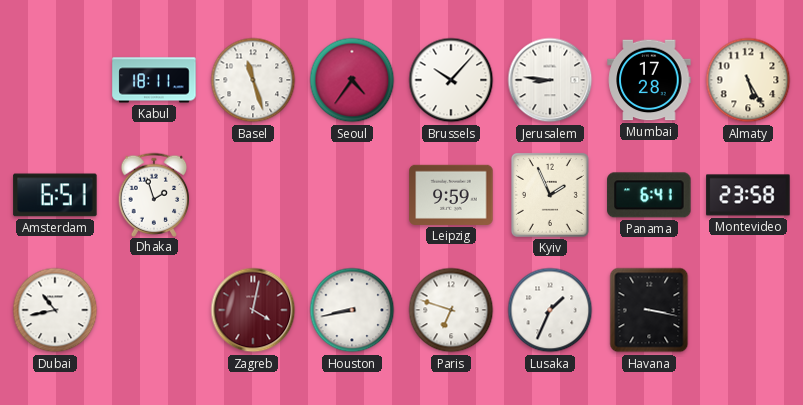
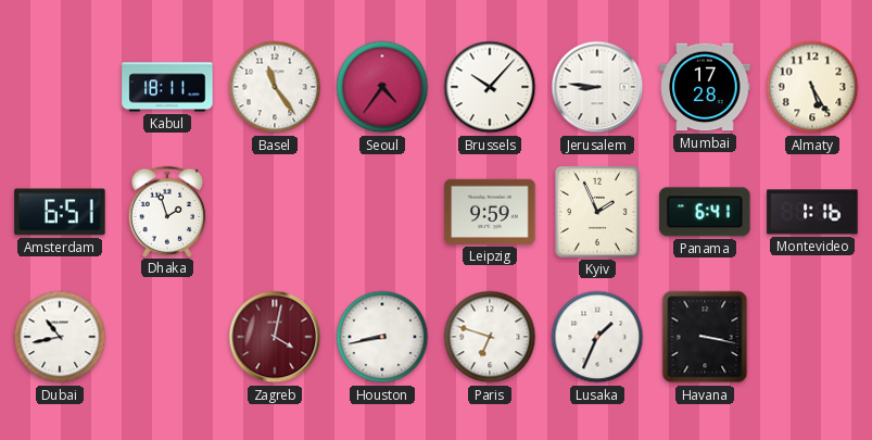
Basel: 11:27 -> 11:24 (275, 87)
Montevideo: 23:58 -> 1:16 (812, 212)
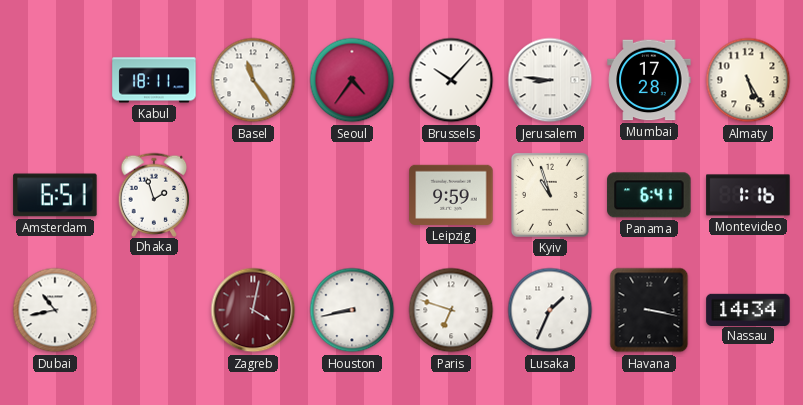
Kyiv: 1:56 -> 10:57 (550, 195)
Nassau: none -> 14:34 (748, 309)
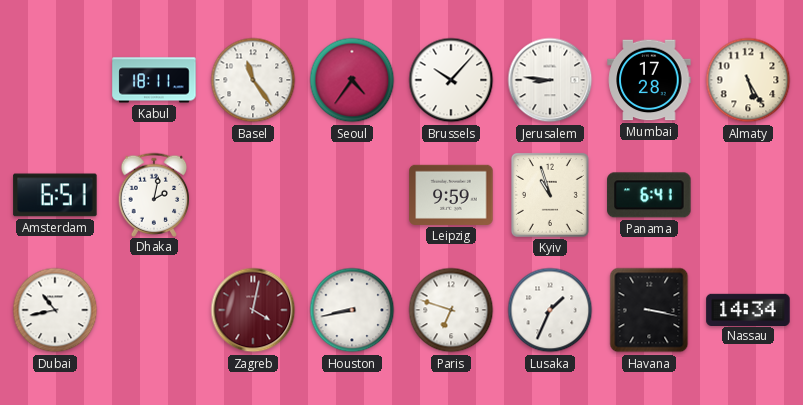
Dhaka: 1:57 -> 2:02 (154, 194)
Montevideo: 1:16 -> none (748, 195)
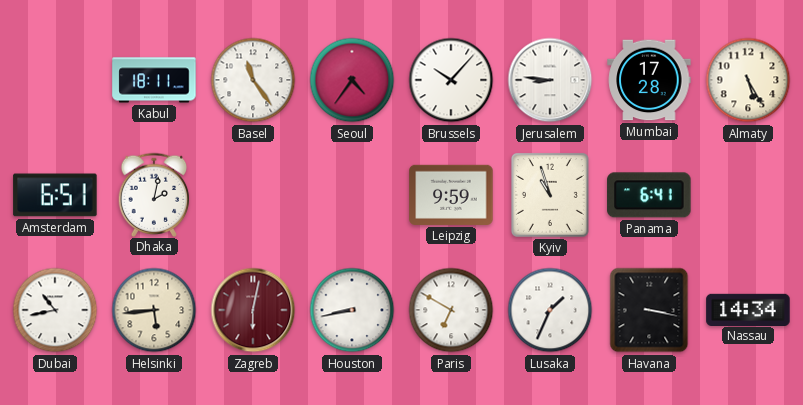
Helsinki: none -> 5:44 (154, 310)
Zagreb: 4:02 -> 6:02 (253, 310)
Paris: 6:48 -> 6:50 (451, 310)
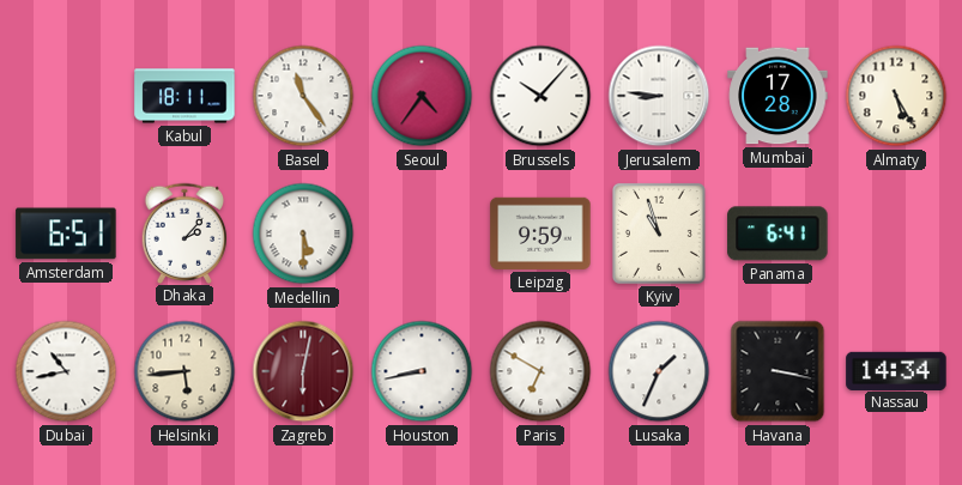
Dhaka: 2:02 -> 2:07 (184, 232)
Medellin: none -> 5:30 (303, 234)
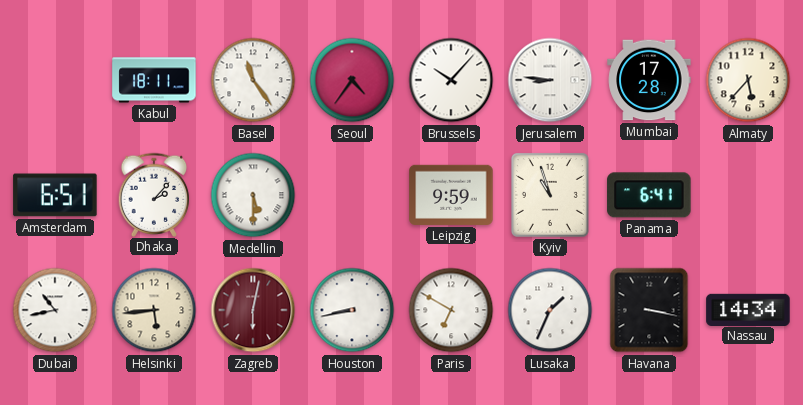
Almaty: 5:25 -> 5:37 (748, 80)
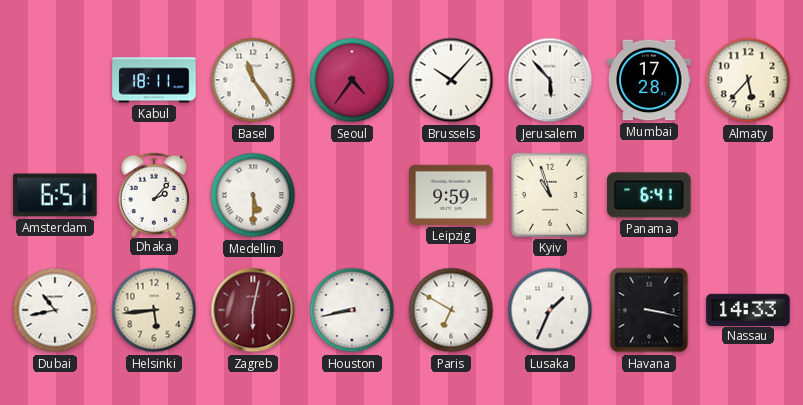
Jerusalem: 8:46 -> 5:53 (550, 80)
Nassau: 14:34 -> 14:33 (748, 309)
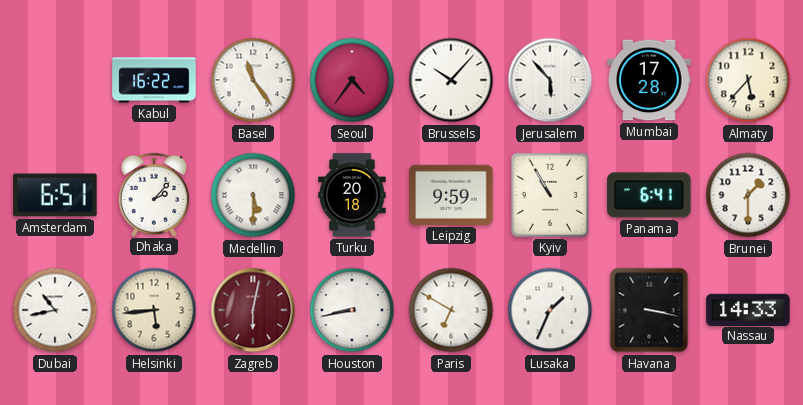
Kabul: 18:11 -> 16:22 (154, 80)
Turku: none -> 20:18 (352, 195)
Kyiv: 10:57 -> 10:55 (550, 195)
Brunei: none -> 1:30 (748, 195)
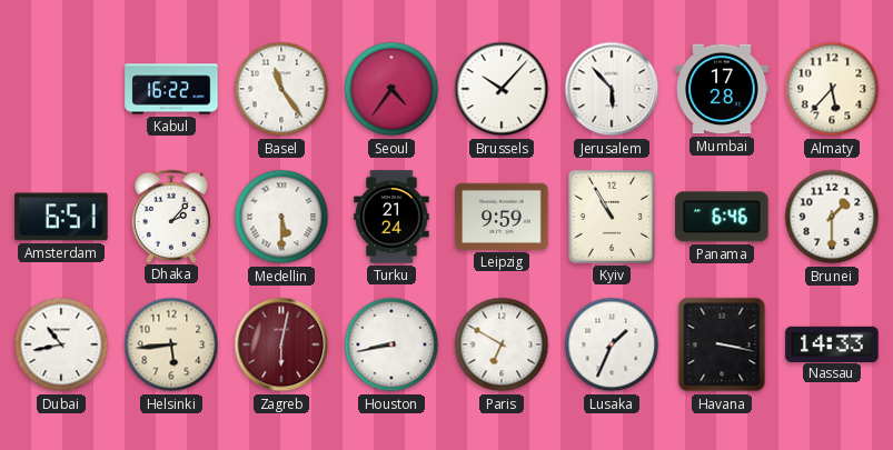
Turku: 20:18 -> 21:24 (391, 217)
Panama: 6:41 -> 6:46 (722, 217)
